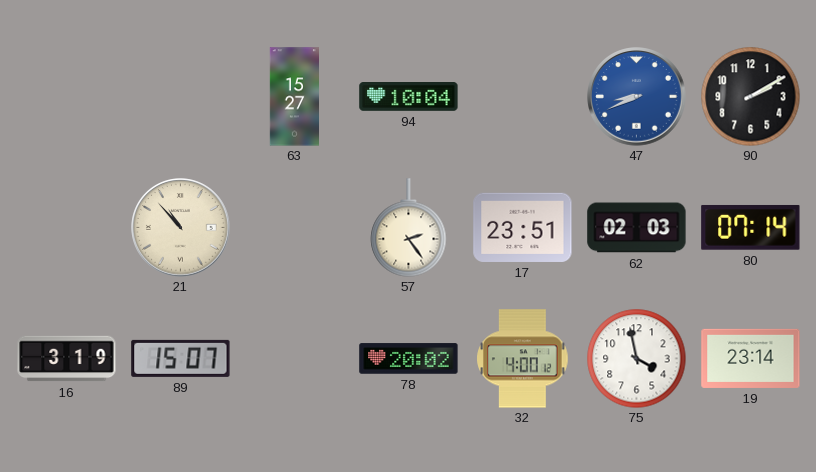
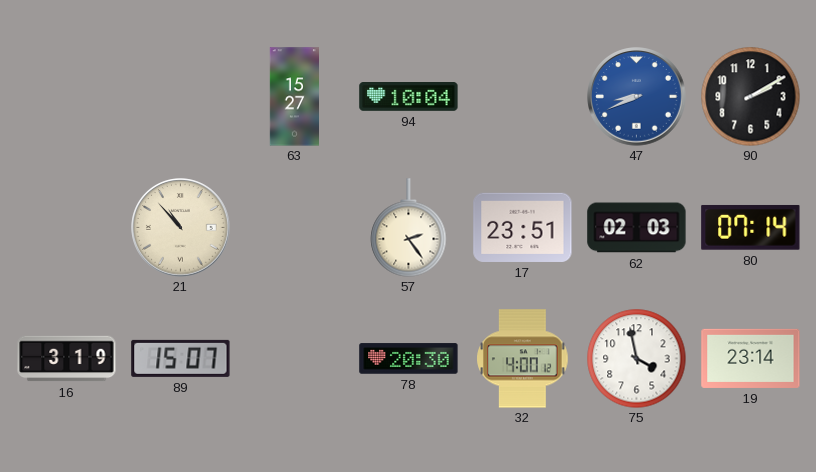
78: 20:02 -> 20:30 (409, 359)
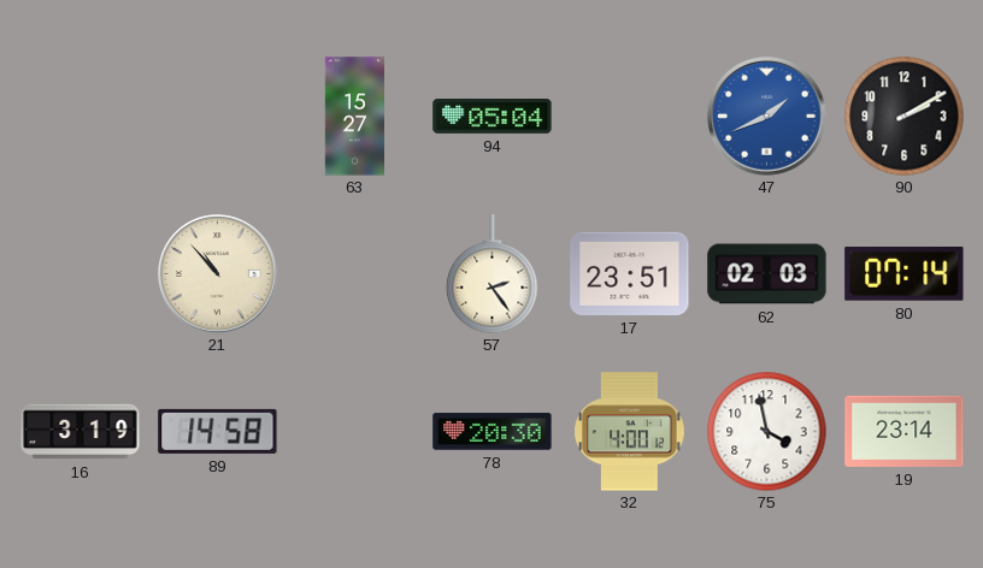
94: 10:04 -> 05:04 (493, 117)
47: 8:41 -> 1:41 (767, 117)
89: 15:07 -> 14:58 (218, 431)
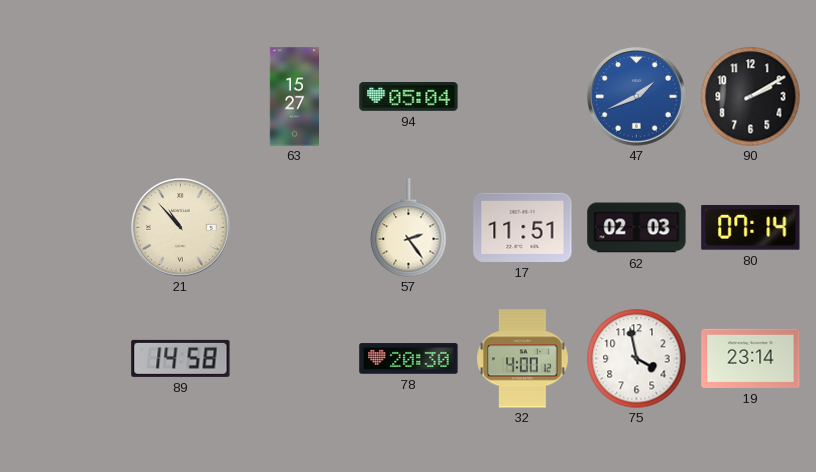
17: 23:51 -> 11:51 (523, 227)
16: 3:19 -> none (81, 432)
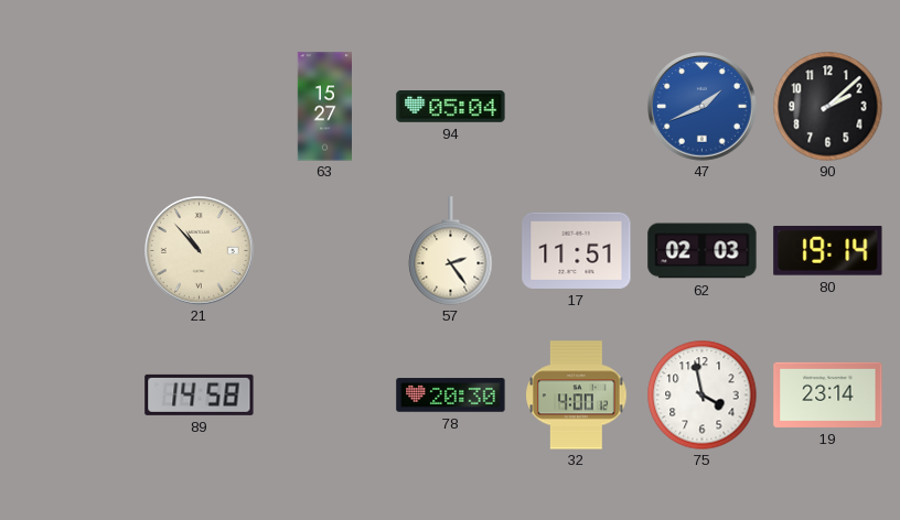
90: 2:10 -> 2:08 (828, 107)
80: 07:14 -> 19:14 (828, 250)
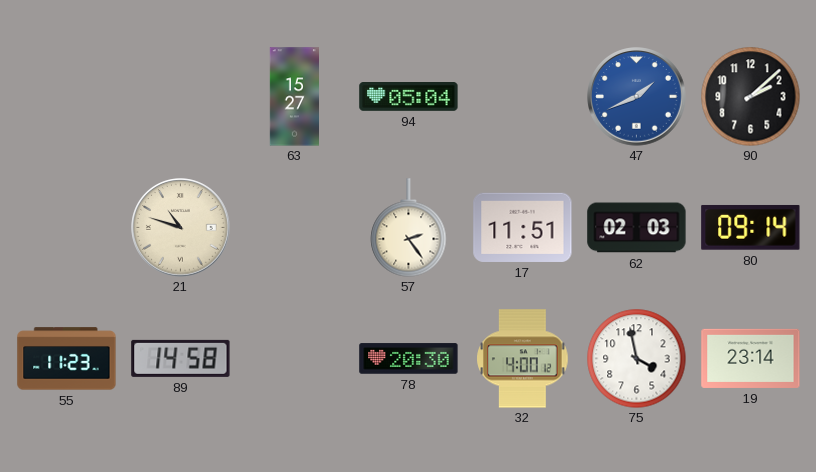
21: 10:53 -> 10:48 (181, 228)
80: 19:14 -> 09:14 (751, 227)
55: none -> 11:23 (67, 359)
